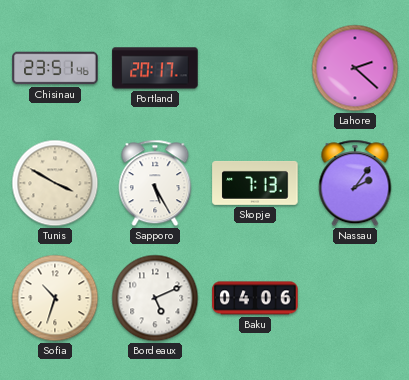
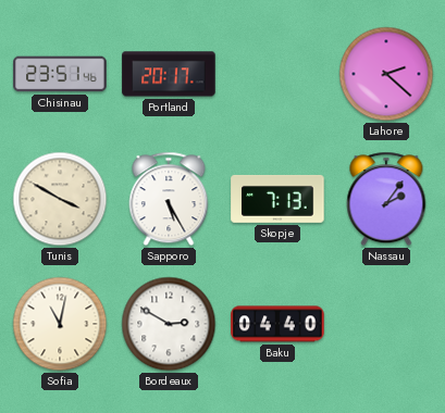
Sofia: 10:33 -> 11:02 (60, 324)
Bordeaux: 5:11 -> 2:50 (169, 324)
Baku: 04:06 -> 04:40 (277, 324)
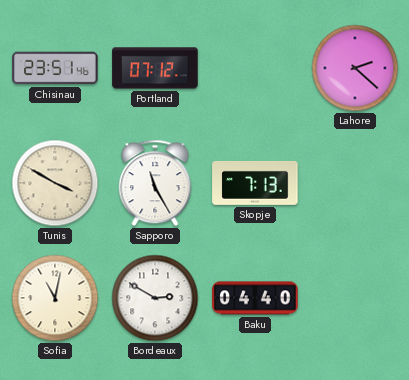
Portland: 20:17 -> 07:12 (155, 68)
Sapporo: 5:25 -> 11:25 (155, 183)
Nassau: 2:06 -> none (386, 199)
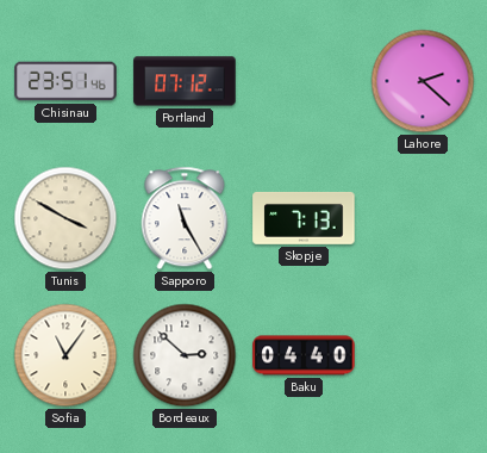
Sofia: 11:02 -> 11:06 (65, 355)
Bordeaux: 2:50 -> 2:52 (185, 355)
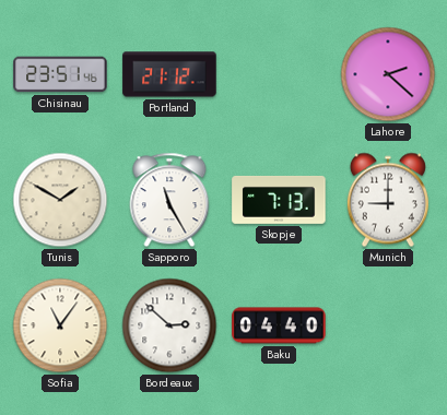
Portland: 07:12 -> 21:12 (169, 74)
Tunis: 3:50 -> 1:50 (60, 200)
Munich: none -> 9:00 (388, 200)
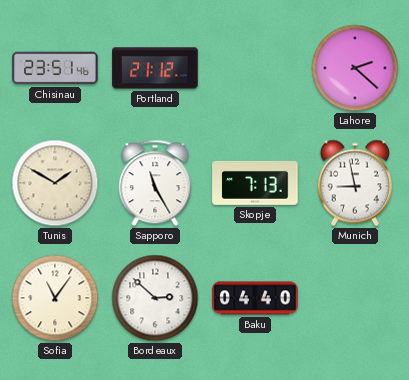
Munich: 9:00 -> 8:58 (355, 183)
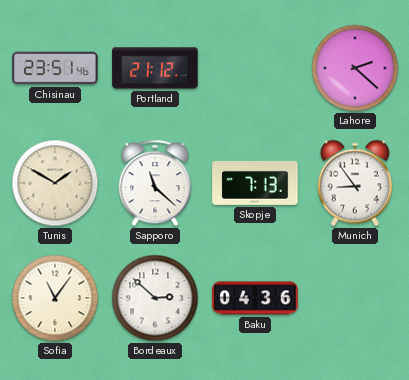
Sapporo: 11:25 -> 11:22 (155, 183)
Munich: 8:58 -> 8:54 (355, 183)
Baku: 04:40 -> 04:36 (255, 298)
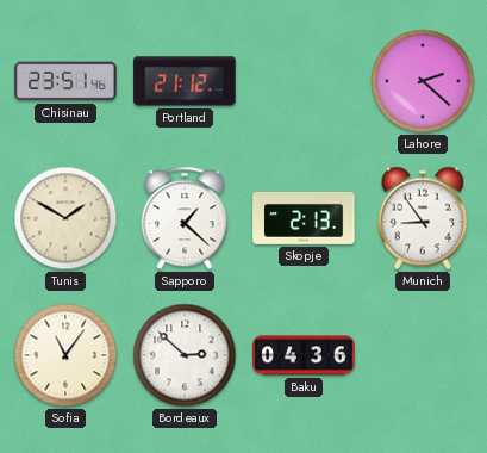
Sapporo: 11:22 -> 1:22 (185, 218)
Skopje: 7:13 -> 2:13 (304, 218)
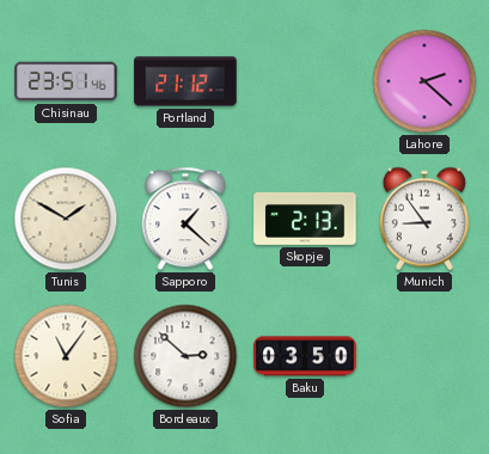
Baku: 04:36 -> 03:50 (305, 356)
